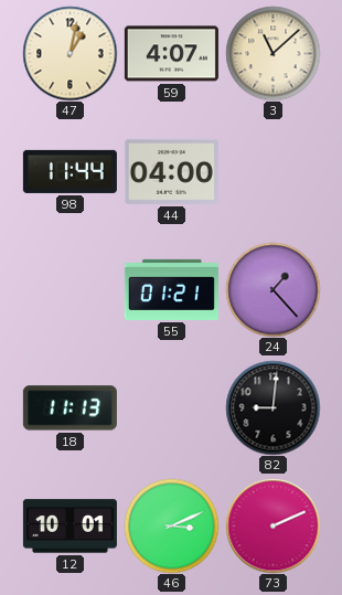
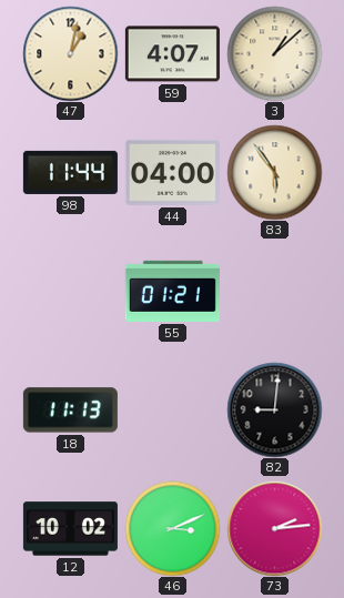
3: 11:08 -> 1:08 (274, 53)
83: none -> 5:54 (274, 172)
24: 1:23 -> none (272, 289)
12: 10:01 -> 10:02 (70, 529)
73: 2:11 -> 2:14 (274, 528)
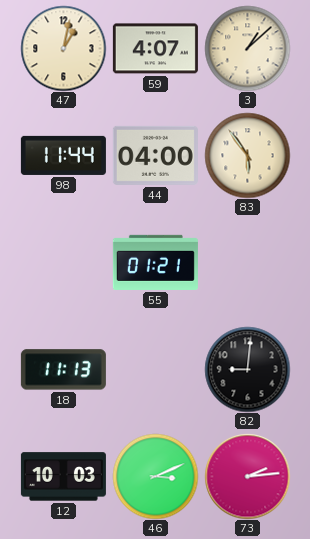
12: 10:02 -> 10:03 (63, 477)
